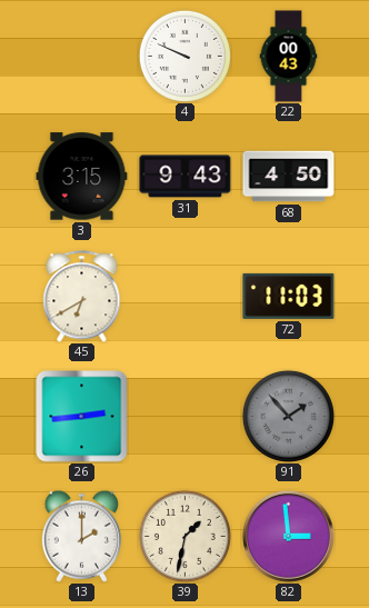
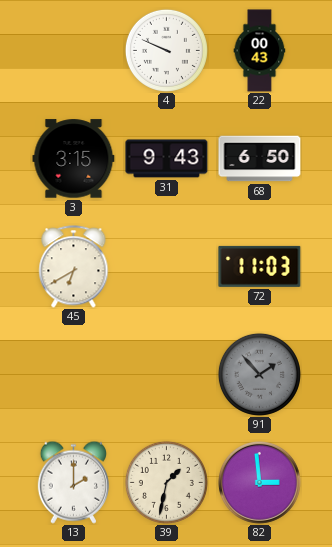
68: 4:50 -> 6:50 (260, 159)
26: 2:44 -> none (82, 417)
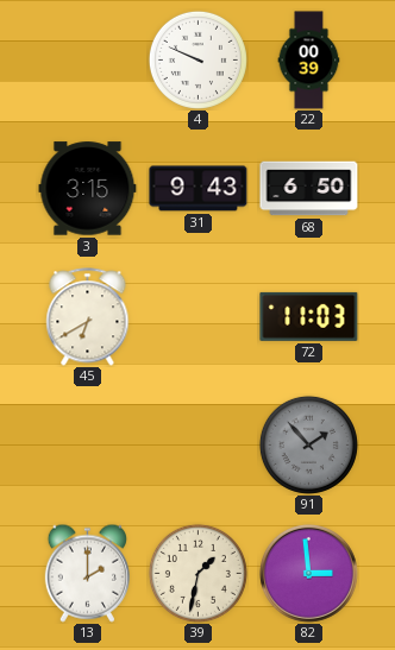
22: 00:43 -> 00:39 (309, 61)
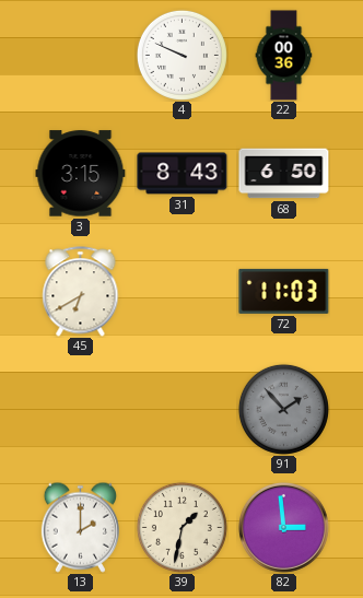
22: 00:39 -> 00:36 (284, 56)
31: 9:43 -> 8:43 (183, 174)
